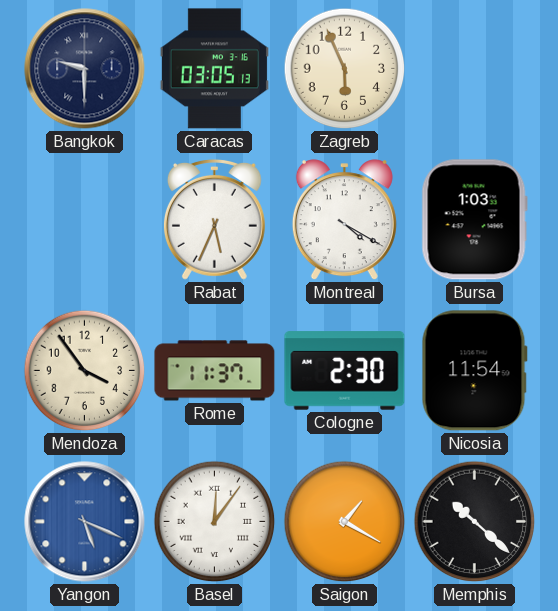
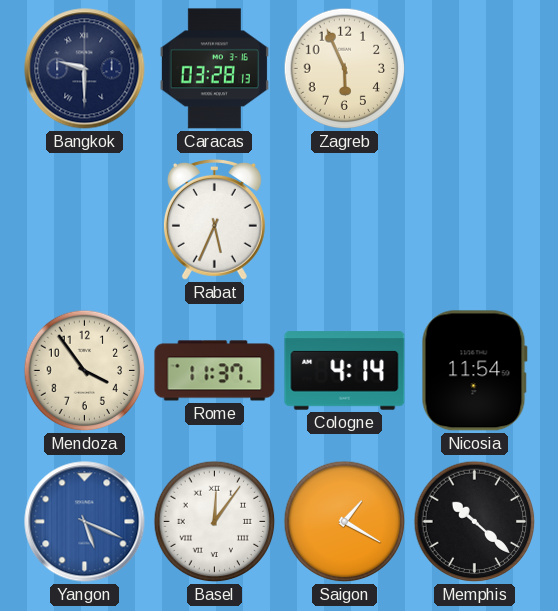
Caracas: 03:05 -> 03:28 (214, 69)
Montreal: 4:20 -> none (344, 220)
Bursa: 1:03 -> none (474, 220)
Cologne: 2:30 -> 4:14 (345, 371)
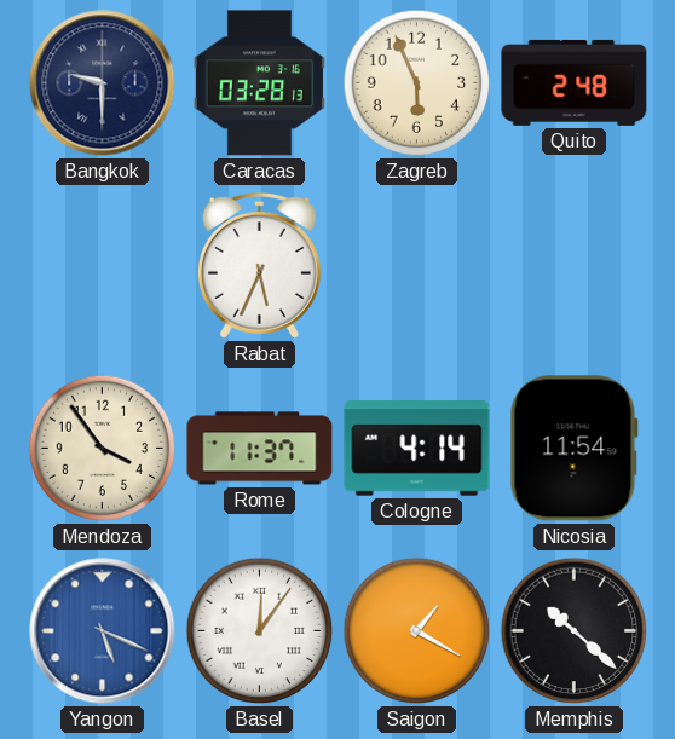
Quito: none -> 2:48 (575, 82)
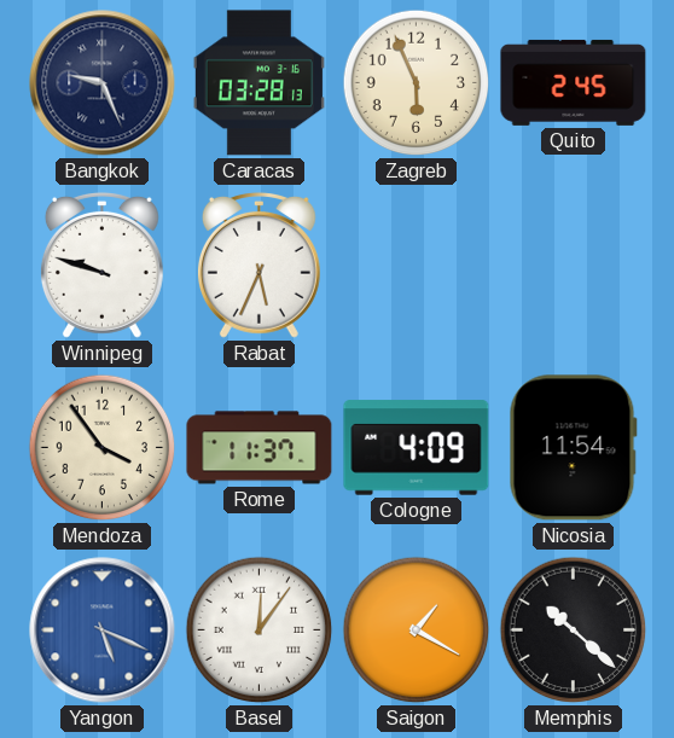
Bangkok: 9:30 -> 9:26 (103, 83)
Quito: 2:48 -> 2:45 (574, 82)
Winnipeg: none -> 9:48 (101, 265)
Cologne: 4:14 -> 4:09 (417, 448)
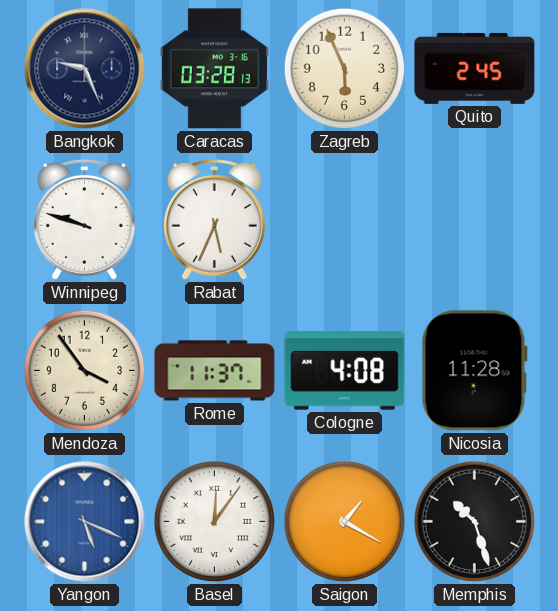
Cologne: 4:09 -> 4:08 (345, 371)
Nicosia: 11:54 -> 11:28 (474, 371)
Memphis: 10:22 -> 10:27 (475, 522)
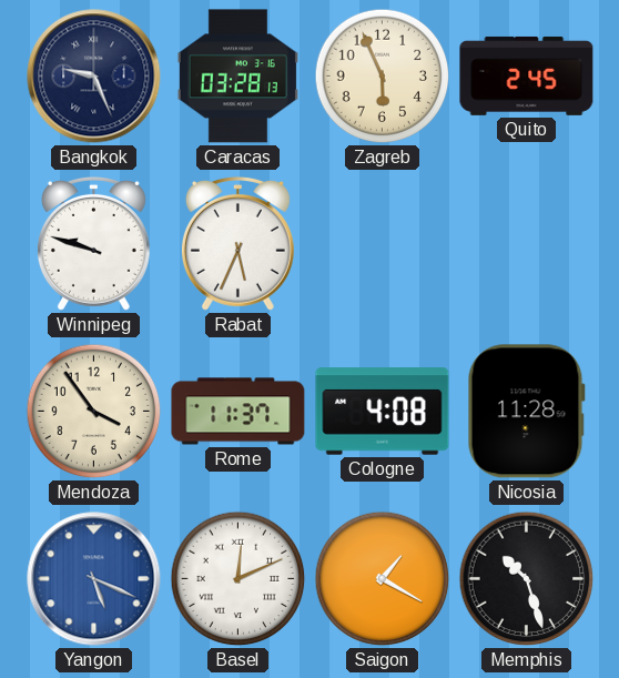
Basel: 12:06 -> 12:11 (239, 579)
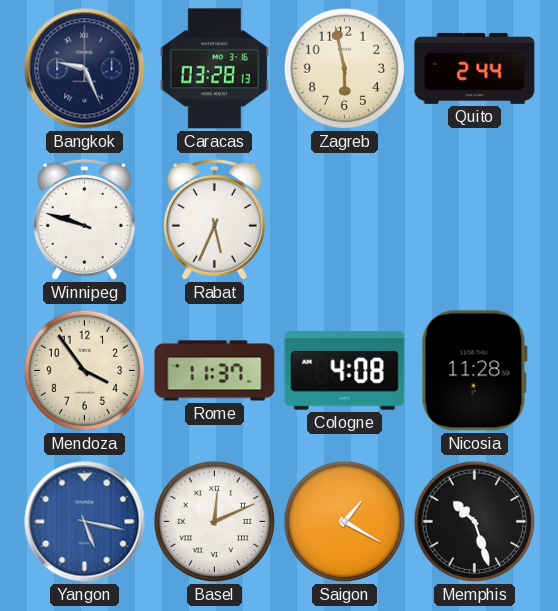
Zagreb: 5:56 -> 5:58 (345, 69)
Quito: 2:45 -> 2:44 (475, 68)
Yangon: 5:19 -> 5:17 (85, 522)
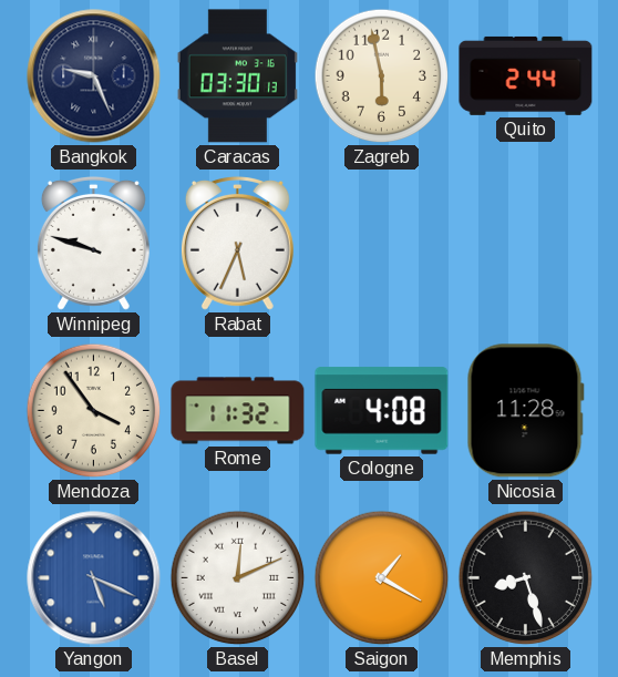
Caracas: 03:28 -> 03:30 (237, 76)
Rome: 11:37 -> 11:32 (238, 411)
Yangon: 5:17 -> 5:19 (94, 578)
Memphis: 10:27 -> 8:27 (526, 578)
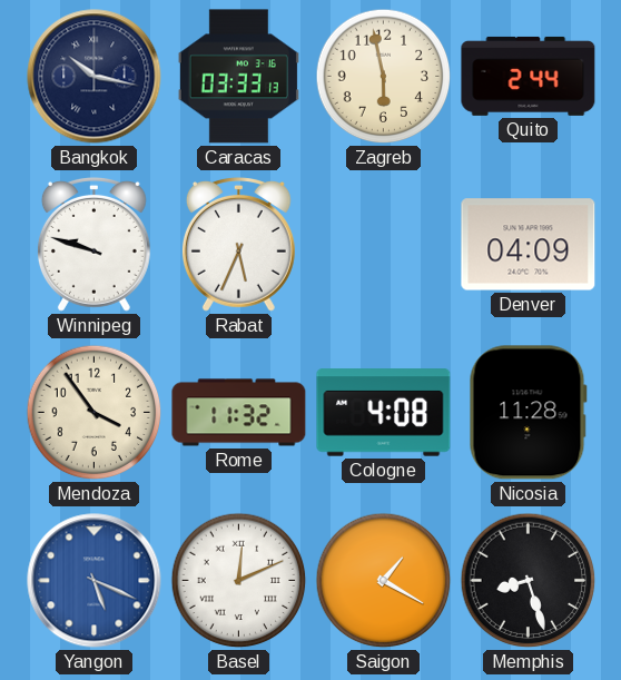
Bangkok: 9:26 -> 10:17 (95, 77)
Caracas: 03:30 -> 03:33 (238, 77)
Denver: none -> 04:09 (529, 245)
